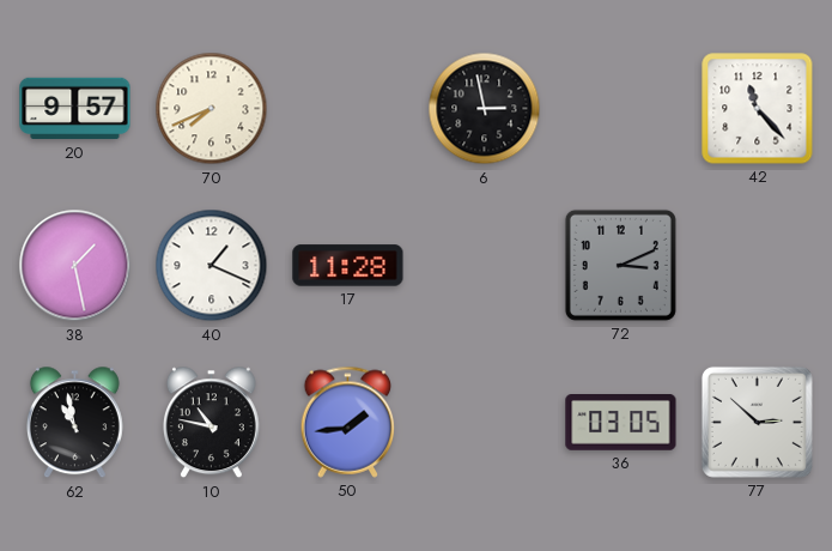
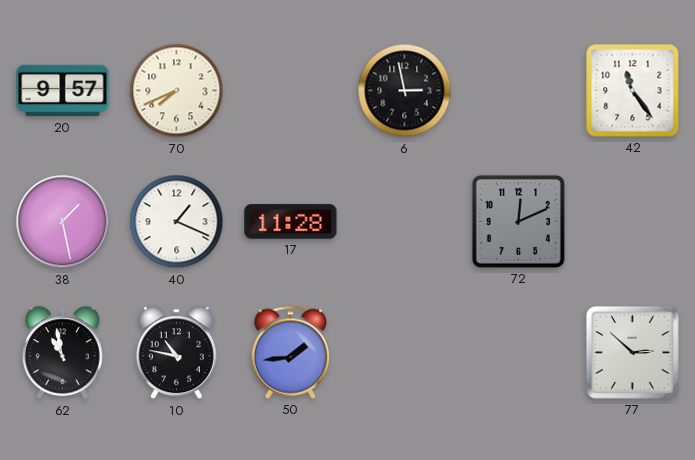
42: 11:23 -> 11:24 (633, 91)
72: 3:11 -> 12:11 (518, 221)
36: 03:05 -> none (621, 423)
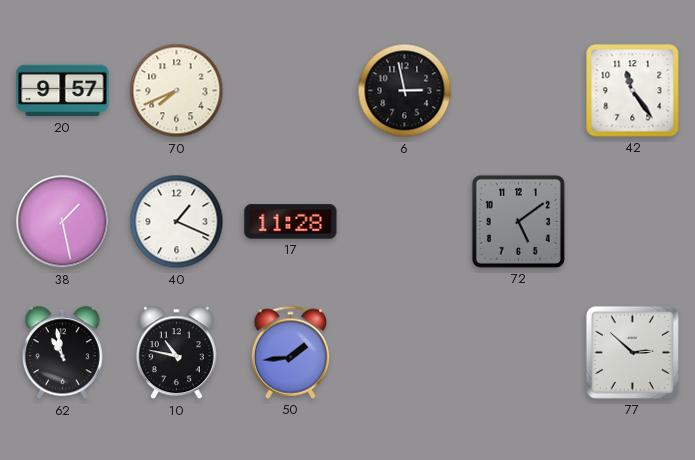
72: 12:11 -> 5:09 (518, 221)
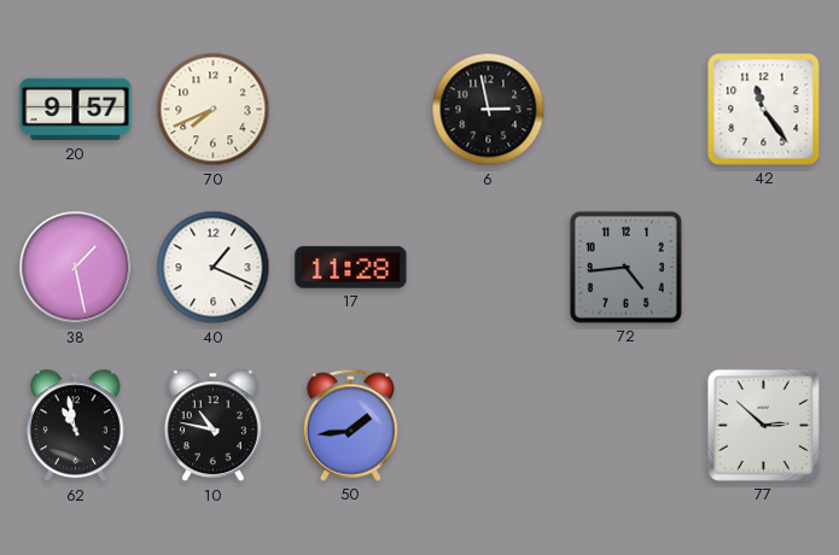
72: 5:09 -> 4:44 (625, 267)
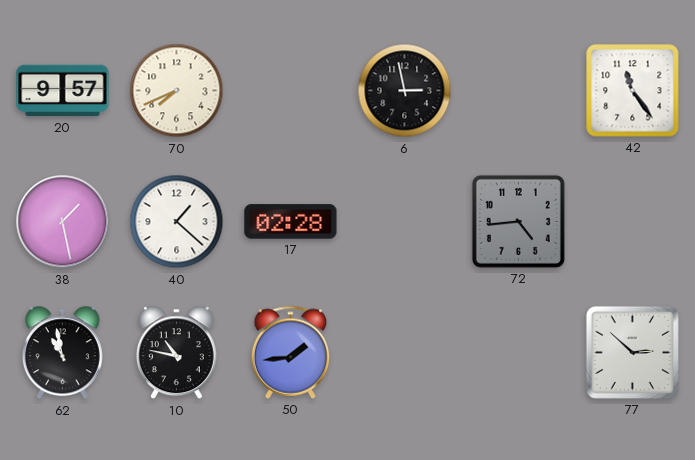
40: 1:19 -> 1:22 (177, 222)
17: 11:28 -> 02:28 (291, 222)
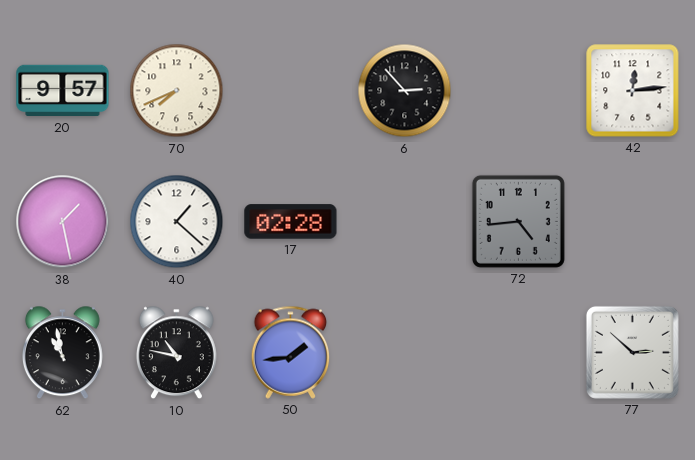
6: 2:58 -> 2:53 (405, 91)
42: 11:24 -> 12:14 (633, 91)
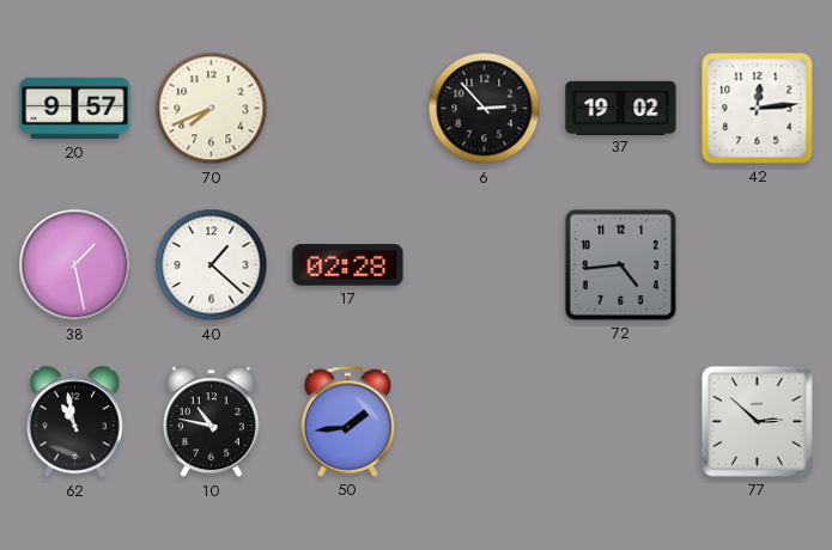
37: none -> 19:02 (621, 108)
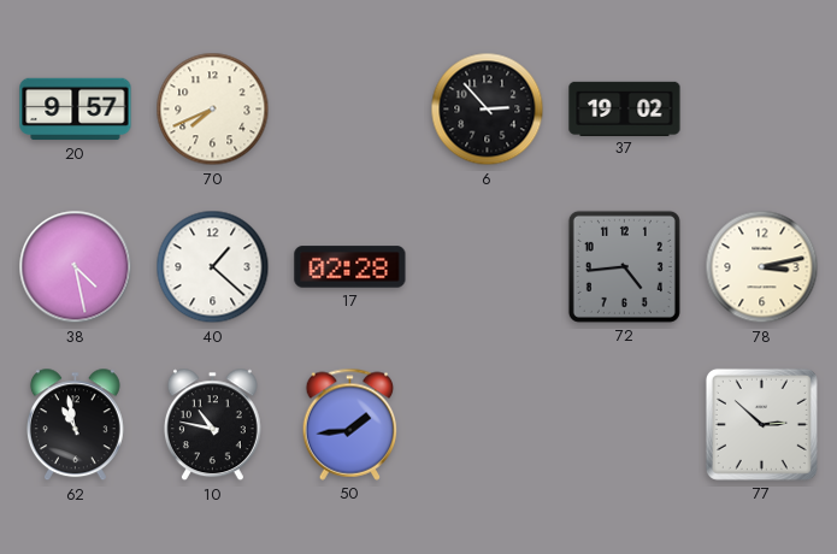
42: 12:14 -> none (758, 109)
38: 1:28 -> 4:28 (76, 267)
78: none -> 3:13 (762, 267)
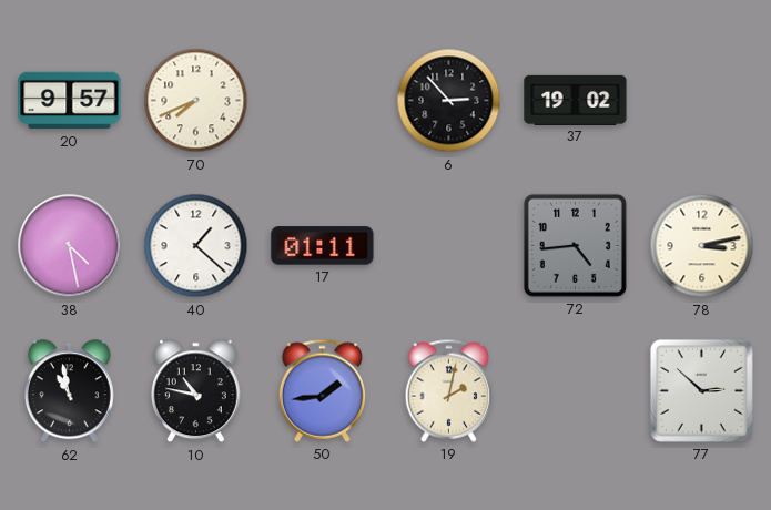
17: 02:28 -> 01:11 (323, 246)
19: none -> 2:02 (449, 390)
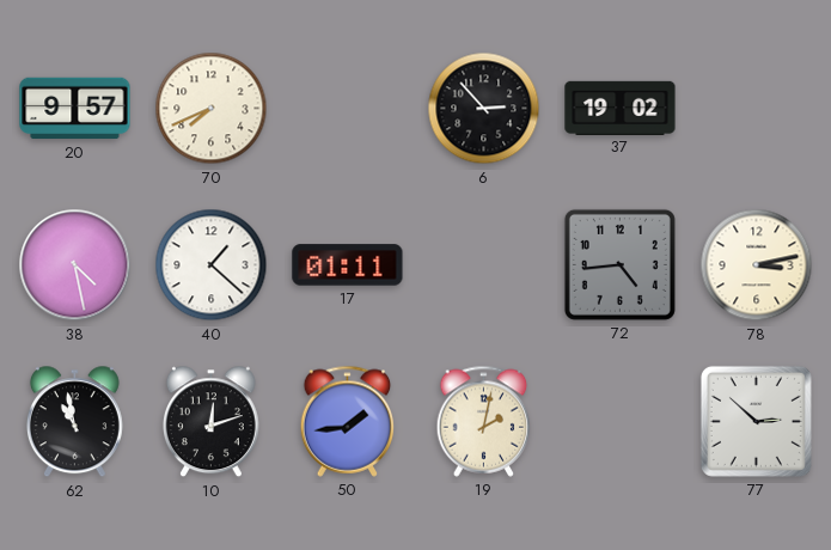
10: 10:47 -> 12:12 (210, 422)
